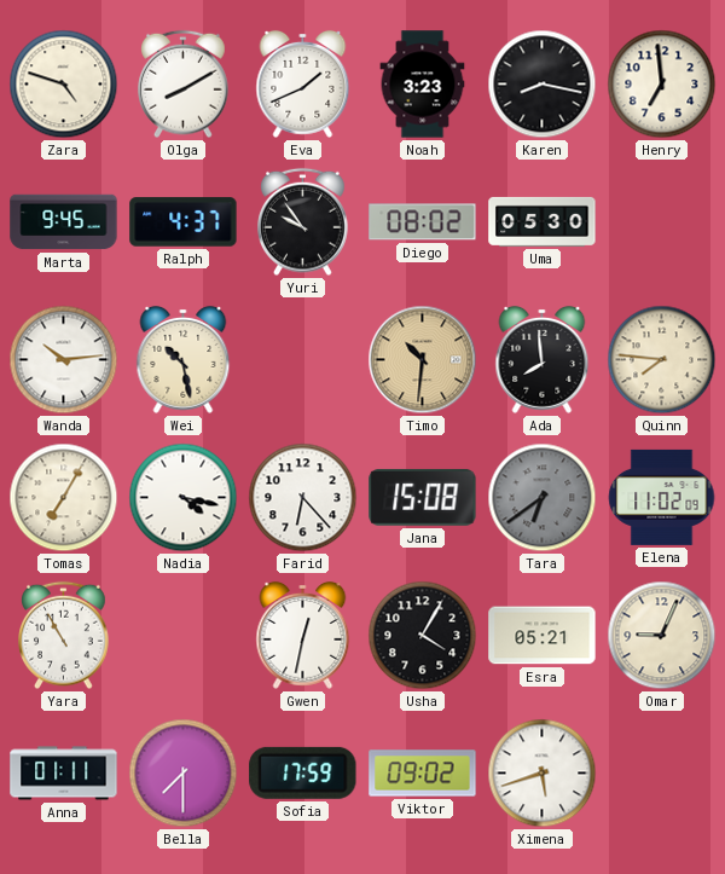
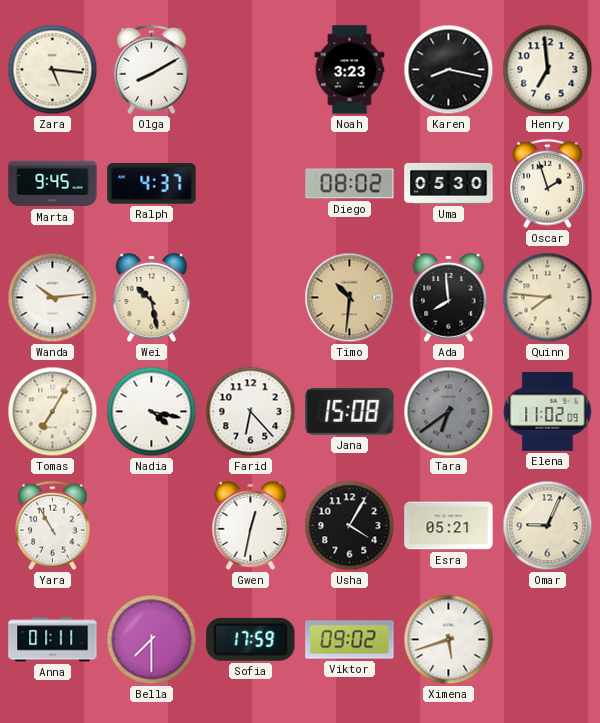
Zara: 4:48 -> 5:16 (53, 70)
Eva: 1:41 -> none (303, 83)
Yuri: 9:54 -> none (303, 222)
Oscar: none -> 1:57 (548, 184)
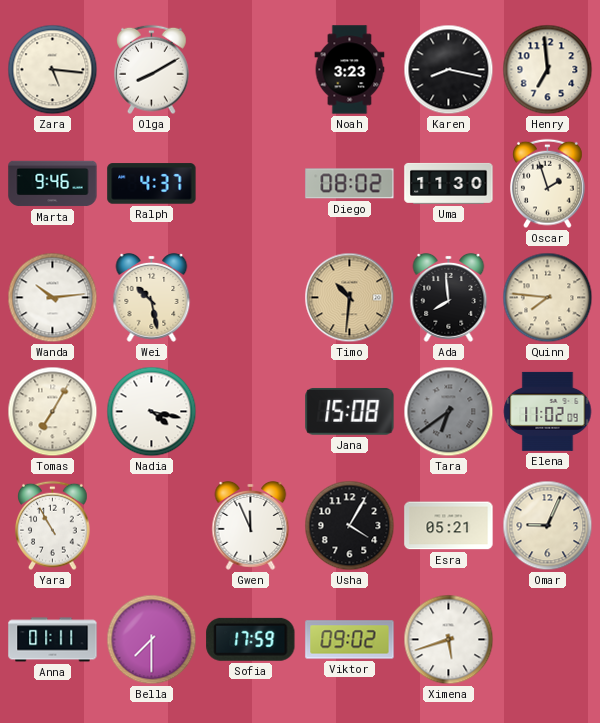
Marta: 9:45 -> 9:46 (53, 184)
Uma: 05:30 -> 11:30 (449, 183)
Farid: 6:23 -> none (251, 412)
Gwen: 12:32 -> 11:56 (251, 525)
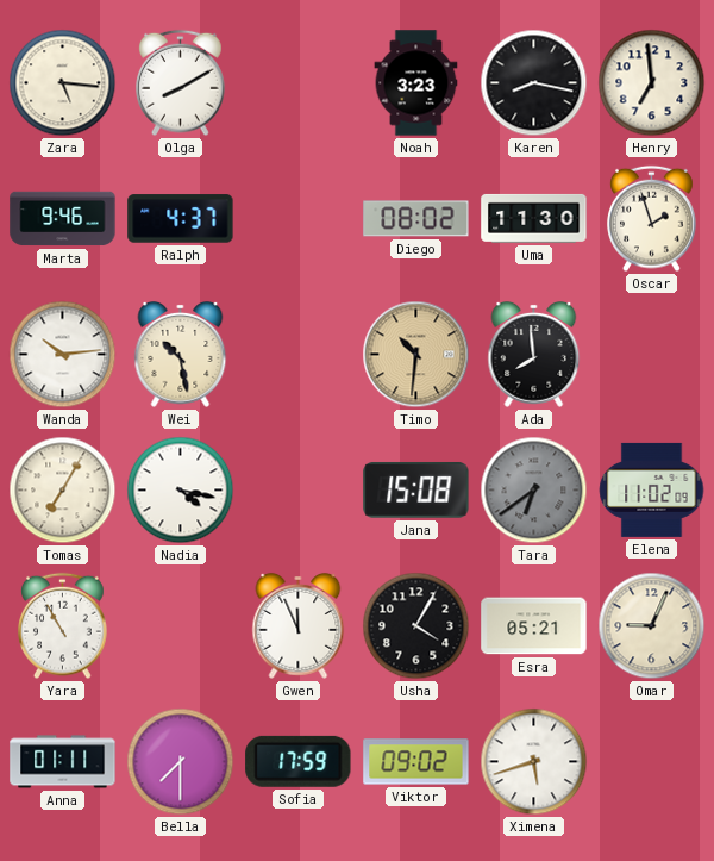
Quinn: 7:46 -> none (548, 298)
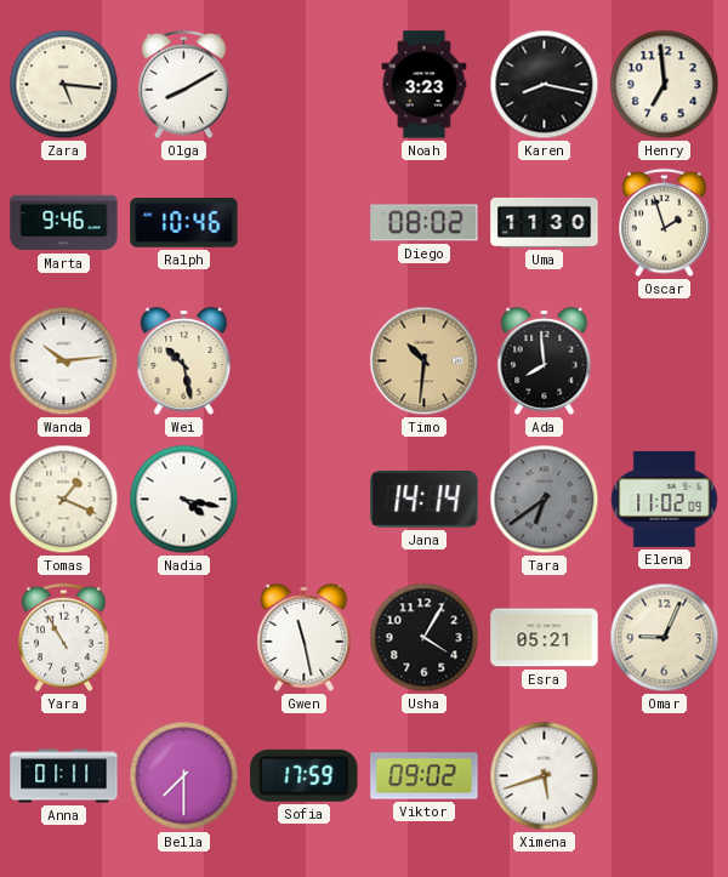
Ralph: 4:37 -> 10:46 (184, 223)
Tomas: 7:05 -> 1:19 (64, 500)
Jana: 15:08 -> 14:14 (425, 499)
Gwen: 11:56 -> 11:28 (305, 637)
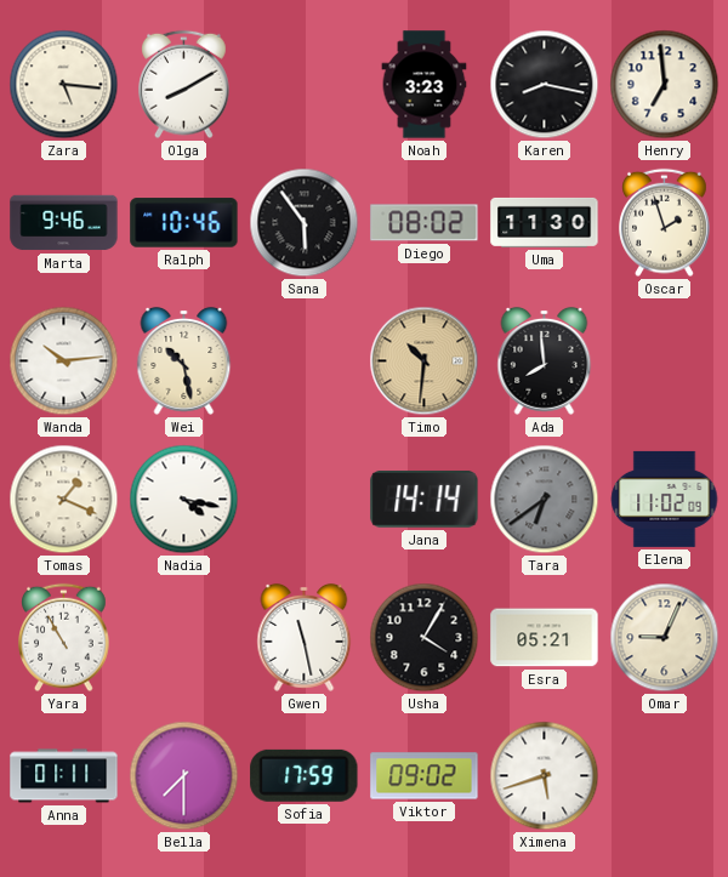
Sana: none -> 5:54 (305, 223)
